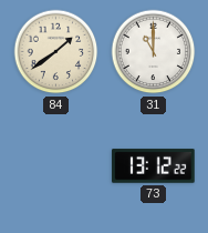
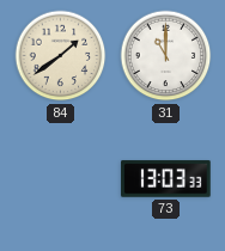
73: 13:12 -> 13:03 (166, 179)
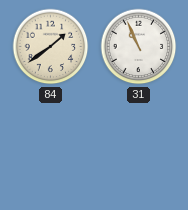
31: 11:00 -> 10:56 (139, 47)
73: 13:03 -> none (166, 179)
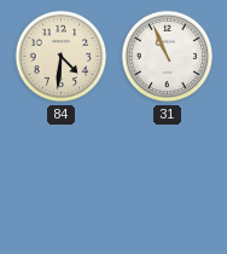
84: 1:39 -> 4:31 (62, 57)
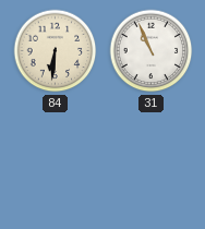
84: 4:31 -> 6:31 (56, 51)
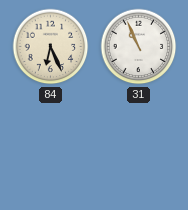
84: 6:31 -> 6:26 (51, 47)
